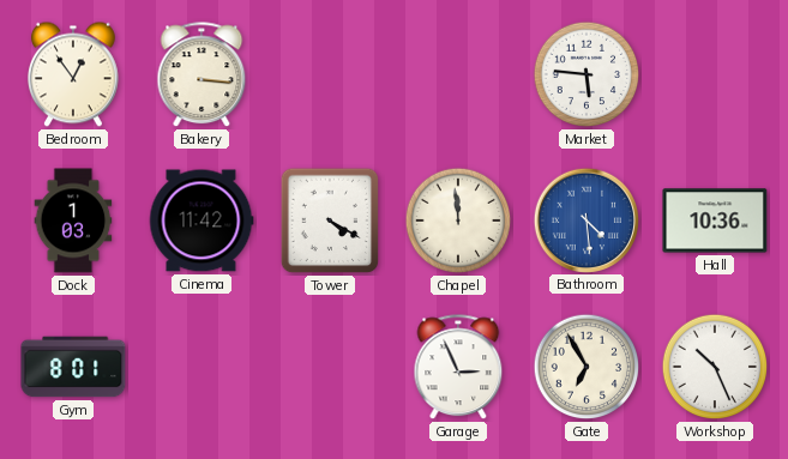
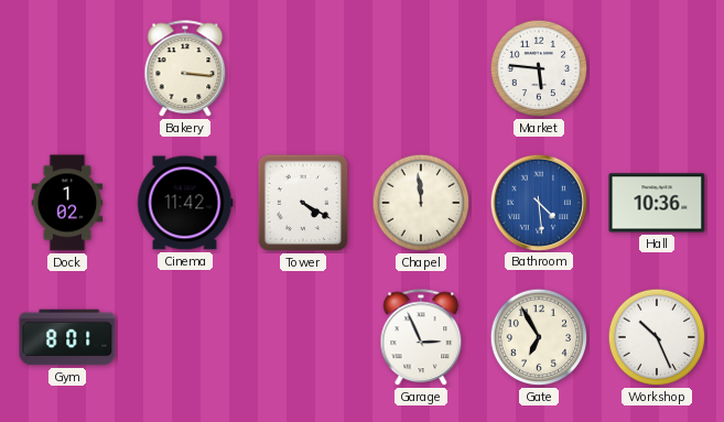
Bedroom: 12:54 -> none (73, 74)
Dock: 1:03 -> 1:02 (67, 203)
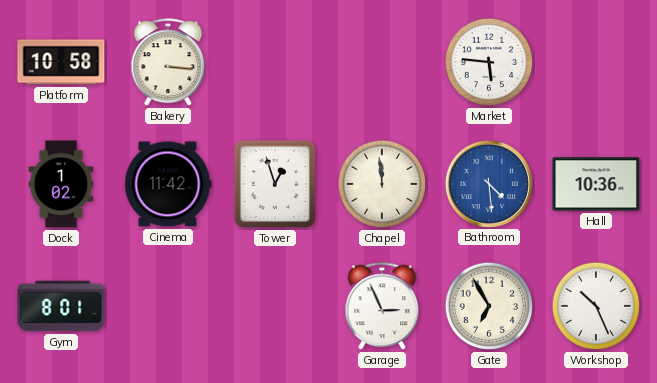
Platform: none -> 10:58 (61, 62)
Tower: 4:20 -> 12:57 (275, 184)
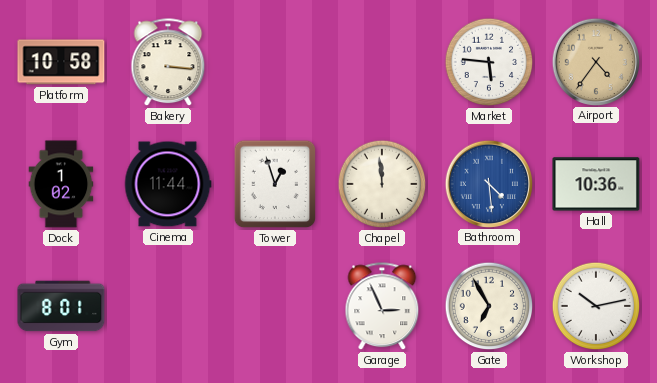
Airport: none -> 4:36 (595, 61)
Cinema: 11:42 -> 11:44 (168, 184)
Workshop: 10:26 -> 10:13 (596, 306)
